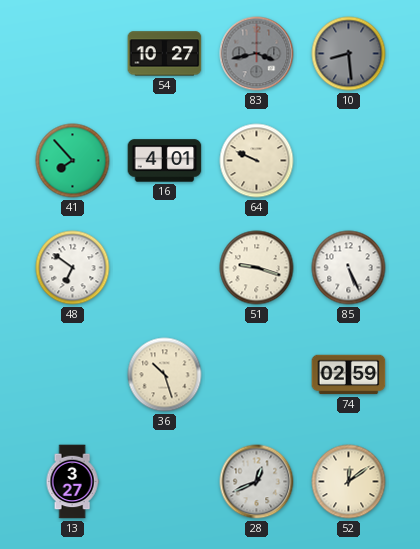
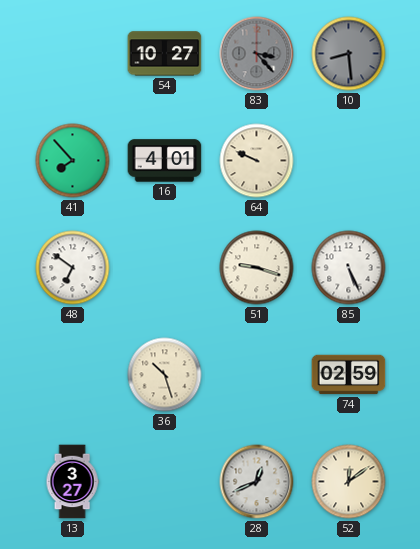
83: 3:43 -> 3:23 (257, 54)
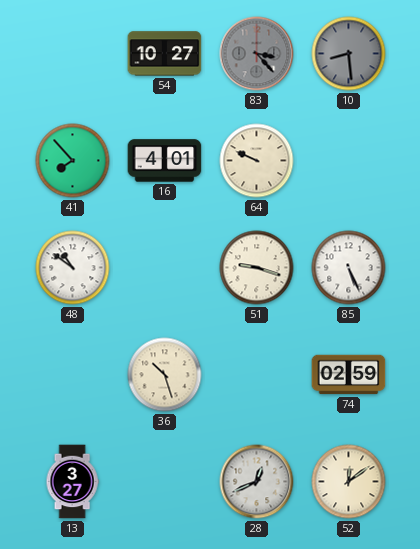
48: 6:51 -> 10:51 (73, 268)
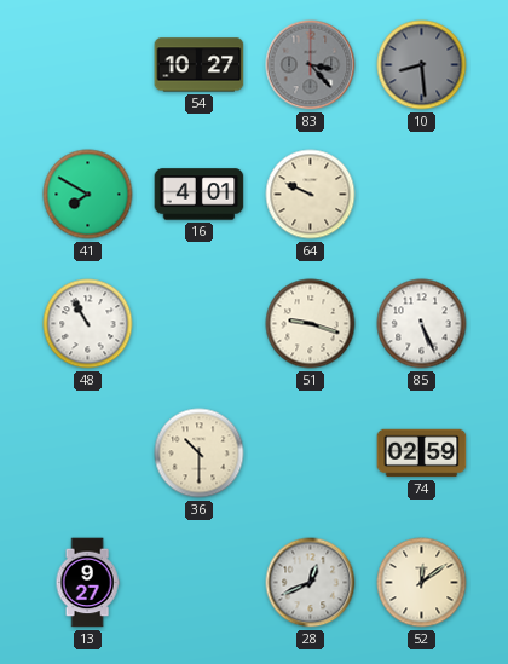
41: 7:53 -> 7:50 (88, 195)
48: 10:51 -> 10:55 (88, 324)
36: 10:27 -> 10:30 (200, 454)
13: 3:27 -> 9:27 (87, 583)
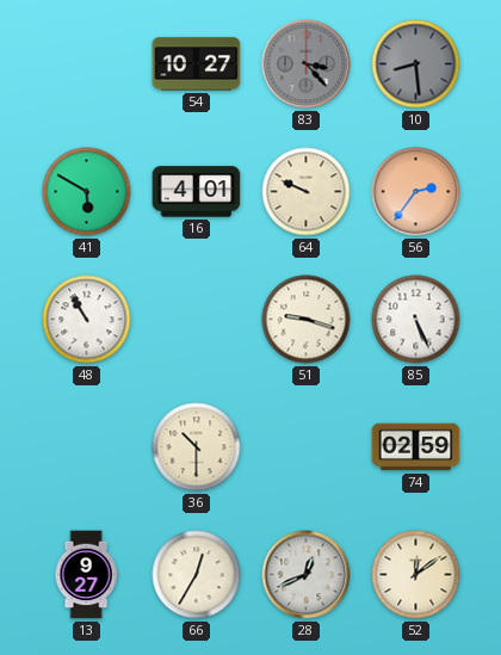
41: 7:50 -> 5:50 (87, 192)
56: none -> 2:36 (416, 192)
66: none -> 12:35 (197, 575)
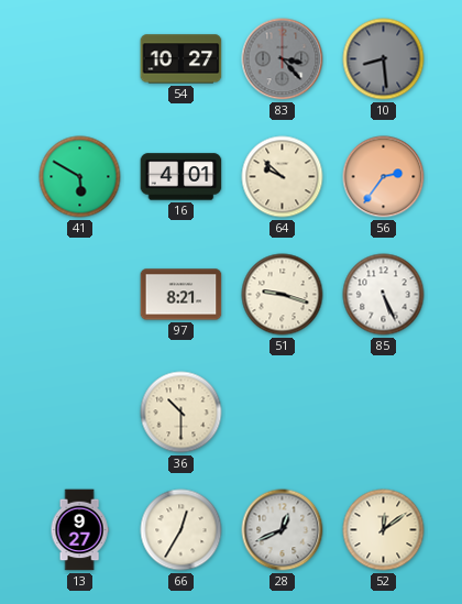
64: 9:49 -> 9:52 (283, 177)
48: 10:55 -> none (87, 320)
97: none -> 8:21 (182, 295)
74: 02:59 -> none (416, 447)
